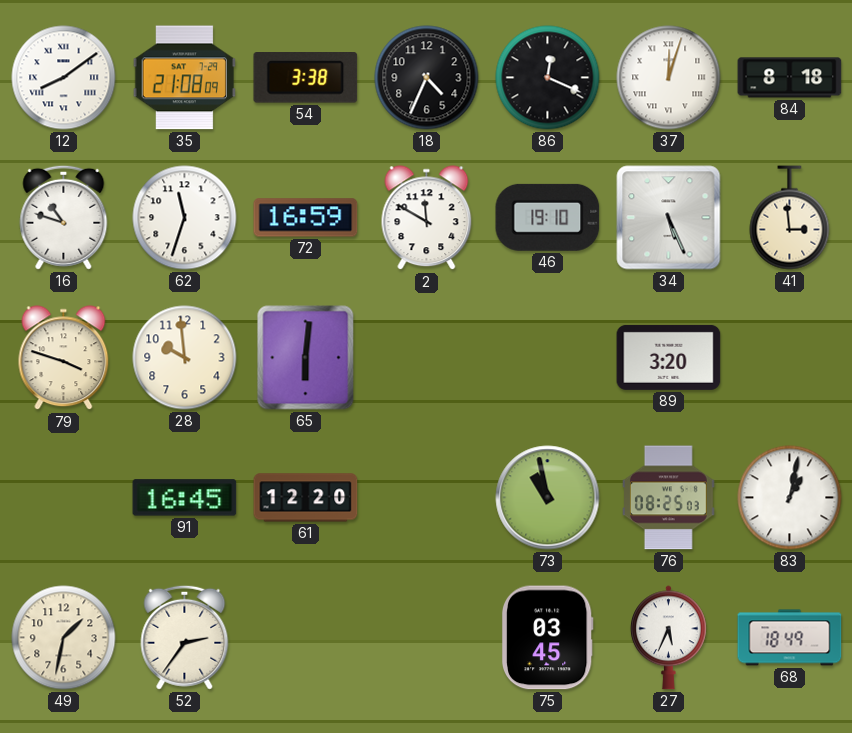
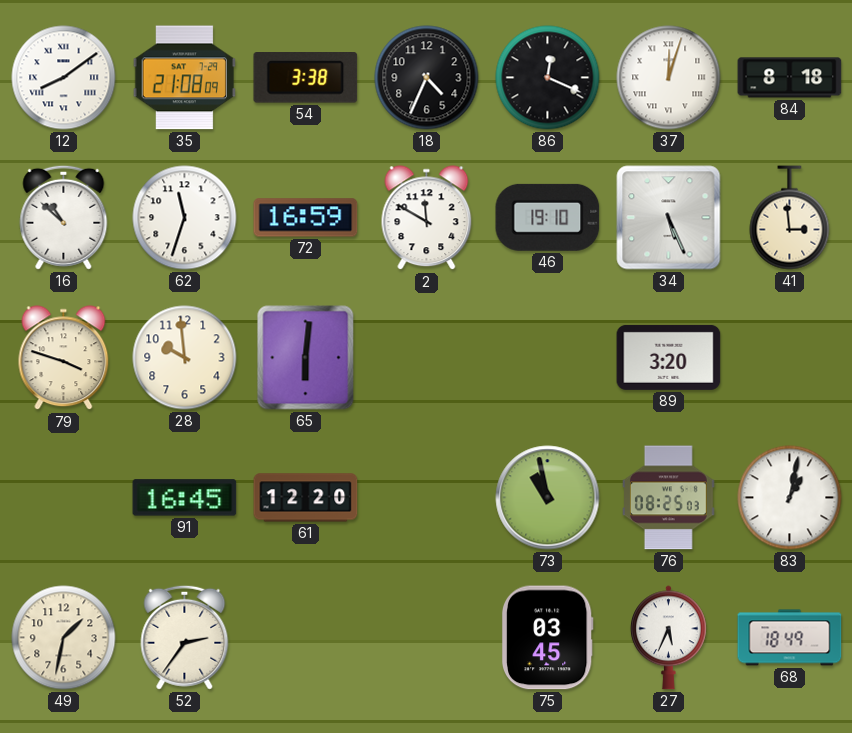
16: 10:48 -> 10:52 (64, 217)
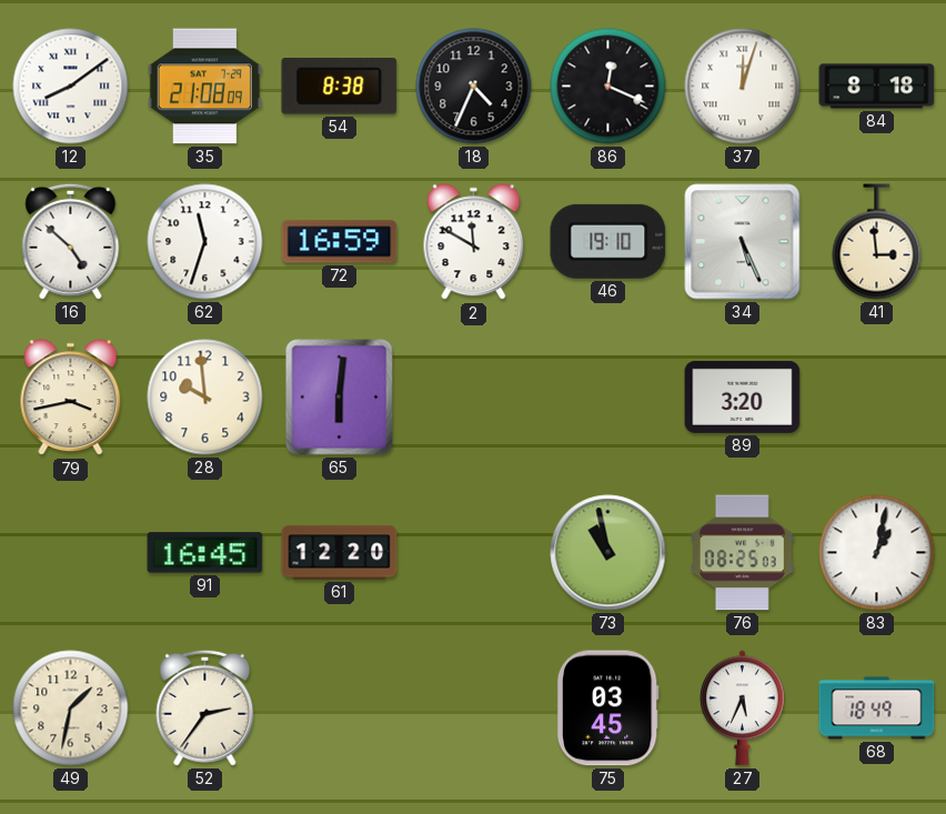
54: 3:38 -> 8:38 (340, 87)
16: 10:52 -> 4:52 (71, 241)
79: 3:48 -> 3:43 (71, 398)
